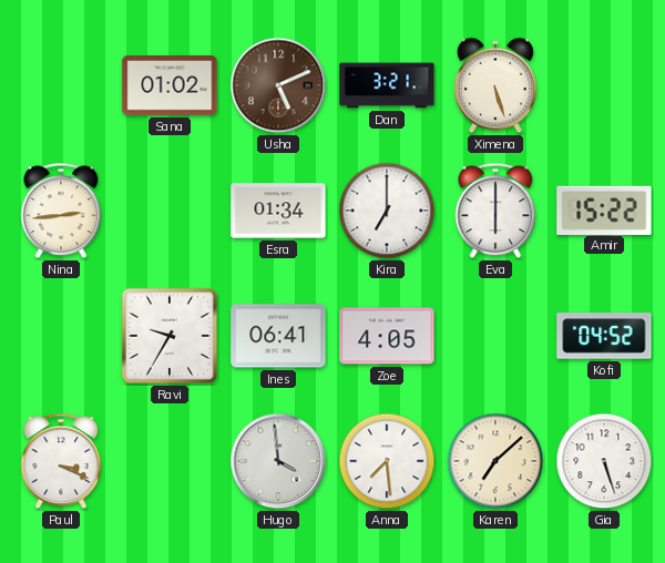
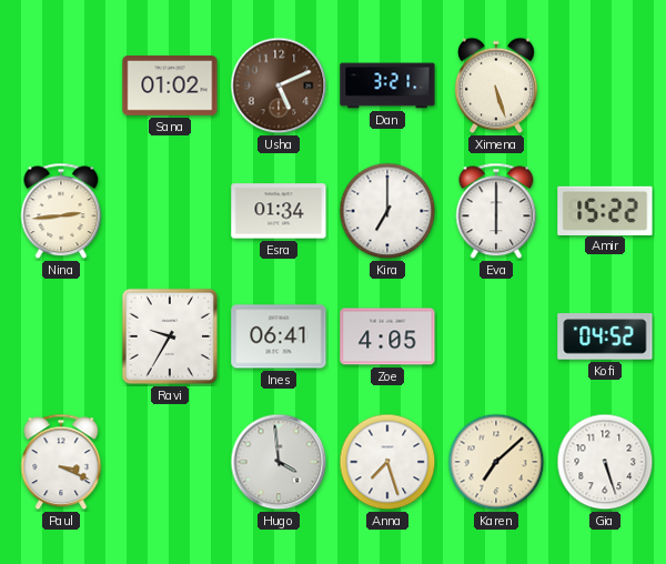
Anna: 7:29 -> 7:27 (387, 462)
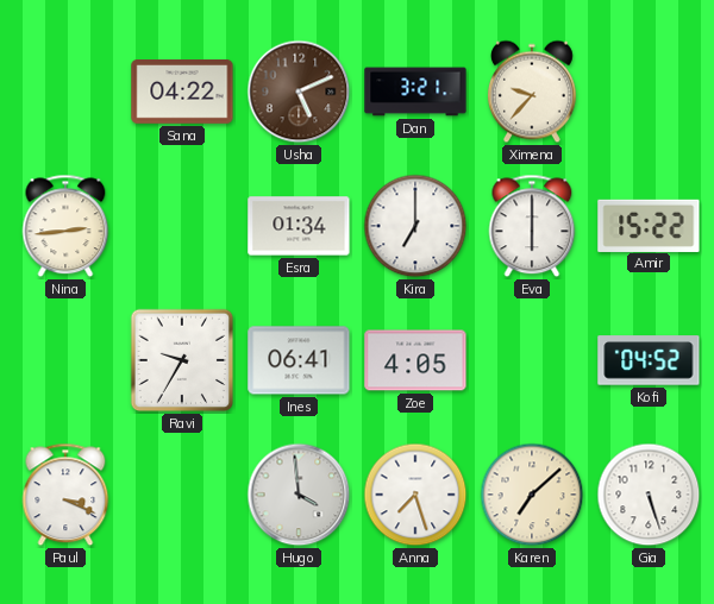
Sana: 01:02 -> 04:22 (182, 93)
Ximena: 5:27 -> 9:37 (532, 92)
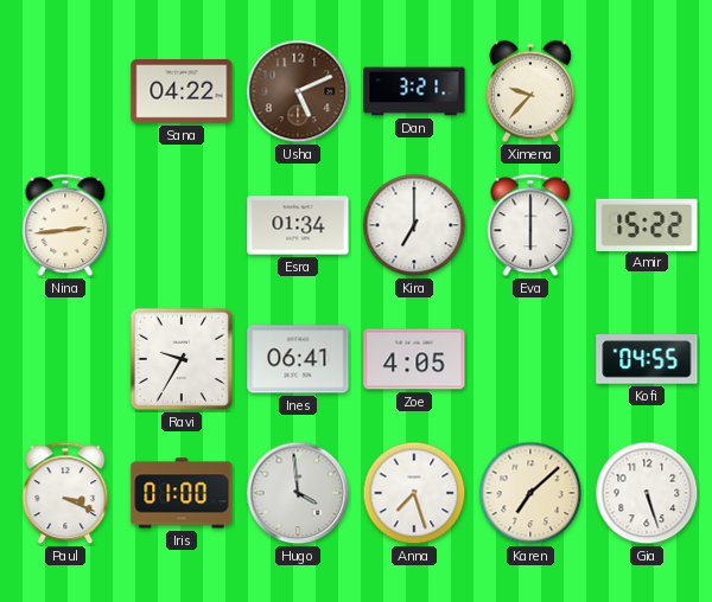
Kofi: 04:52 -> 04:55 (647, 359)
Iris: none -> 01:00 (182, 493)
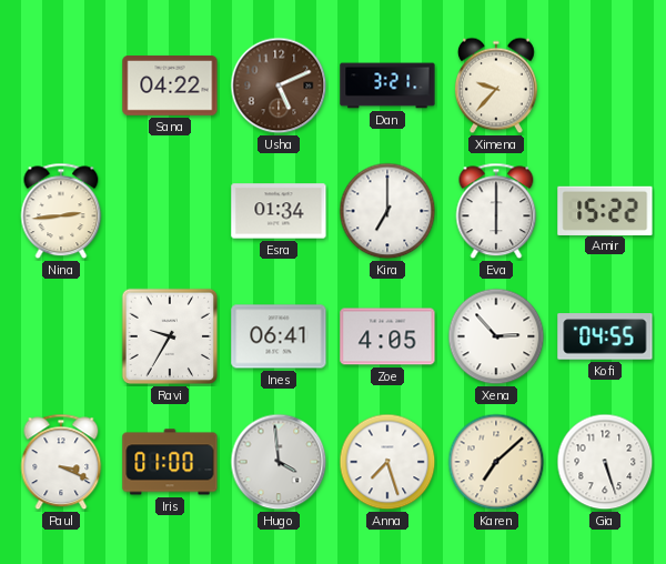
Xena: none -> 2:53 (496, 336)
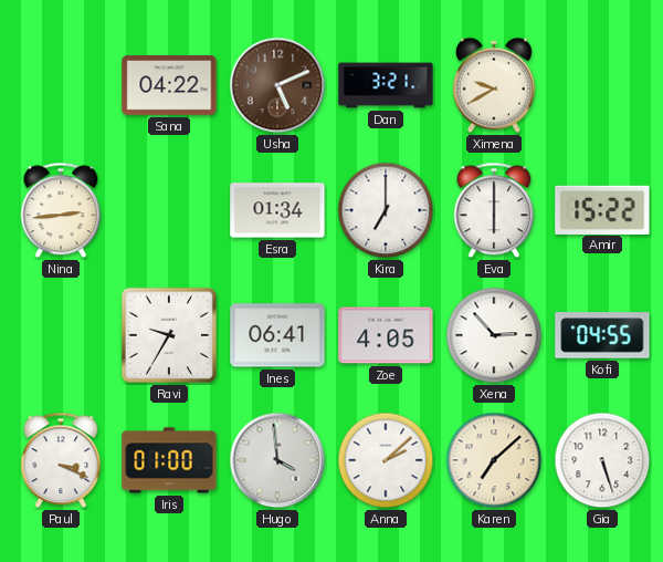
Ximena: 9:37 -> 9:40 (494, 85)
Anna: 7:27 -> 2:08 (386, 460)
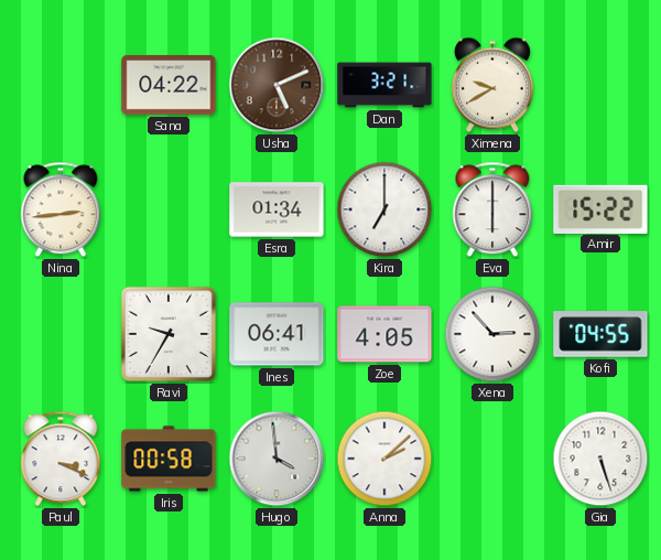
Iris: 01:00 -> 00:58 (169, 459)
Karen: 7:08 -> none (494, 460)
